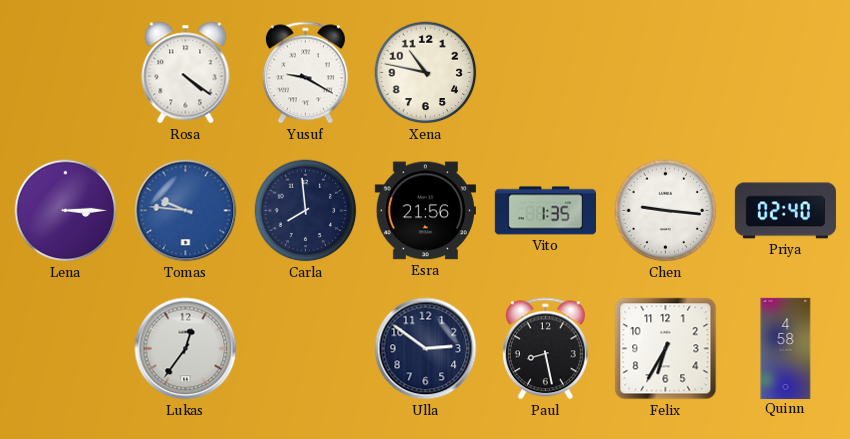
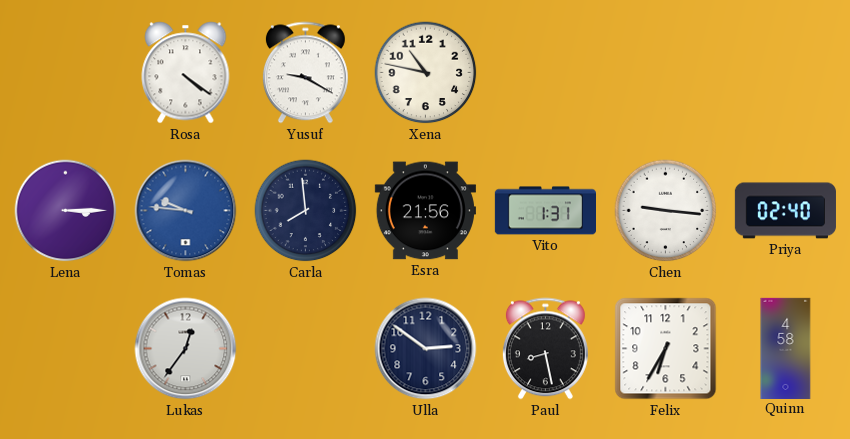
Vito: 1:35 -> 1:31 (545, 211)
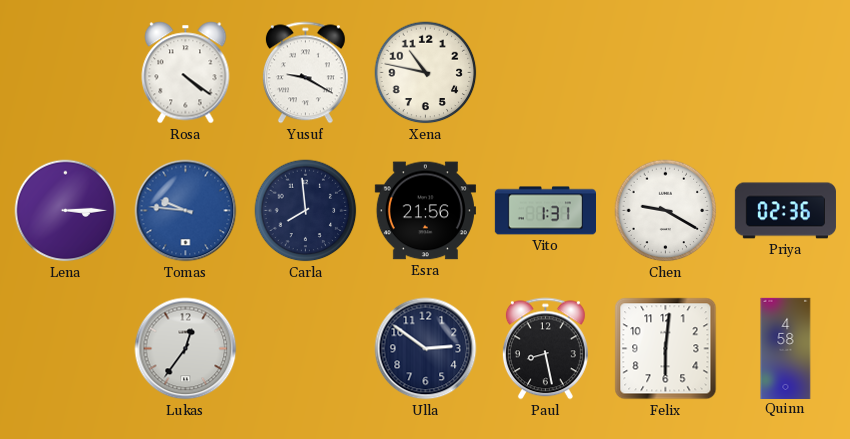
Chen: 9:16 -> 9:20 (666, 211)
Priya: 02:40 -> 02:36 (785, 211)
Felix: 6:35 -> 6:01 (666, 349)
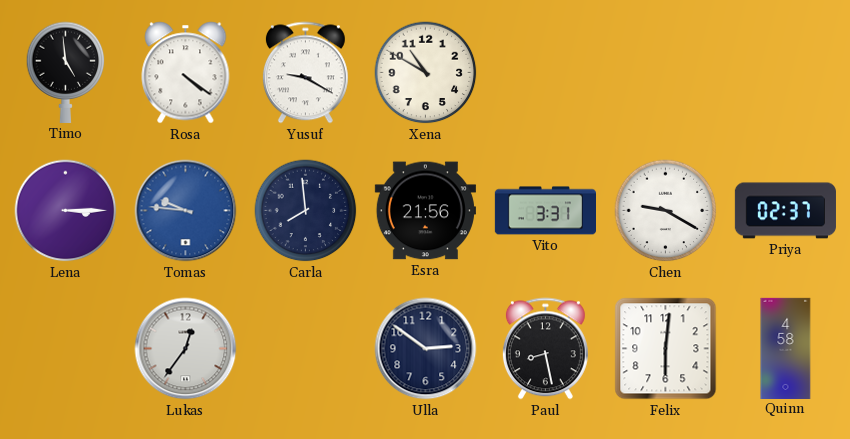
Timo: none -> 4:59 (66, 72)
Xena: 10:47 -> 10:50 (426, 73)
Vito: 1:31 -> 3:31 (545, 211)
Priya: 02:36 -> 02:37 (785, 211)
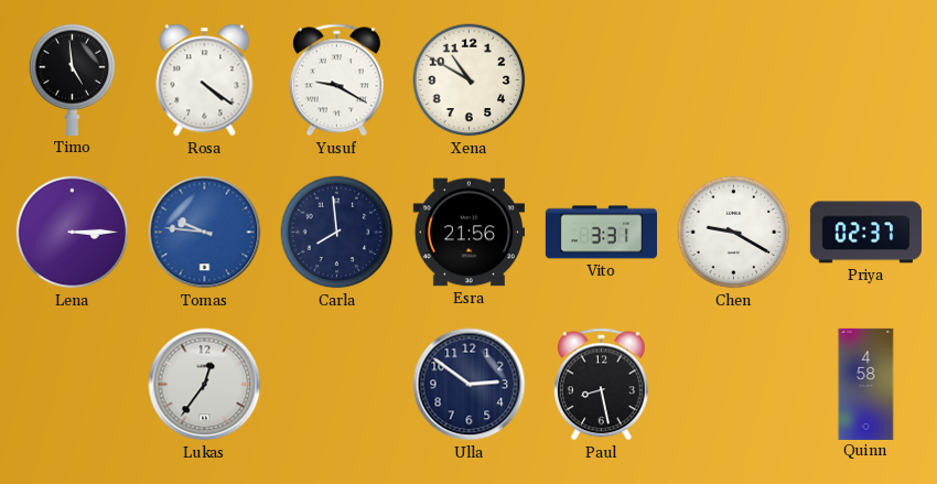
Felix: 6:01 -> none (666, 349)
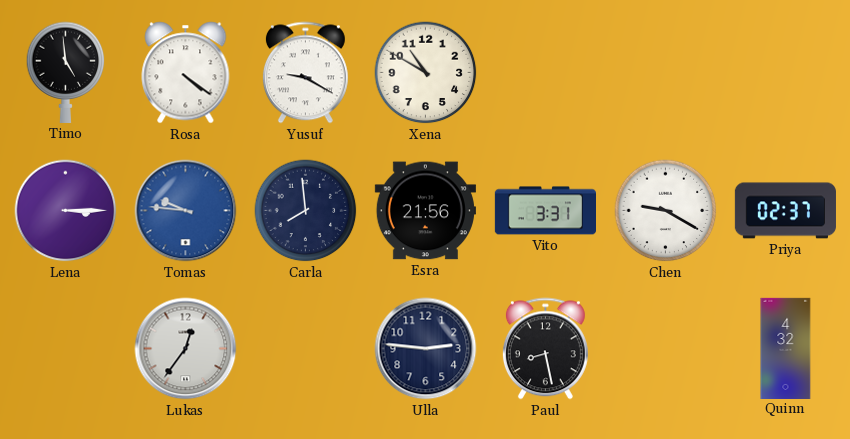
Ulla: 2:51 -> 2:46 (426, 349)
Quinn: 4:58 -> 4:32 (786, 348)
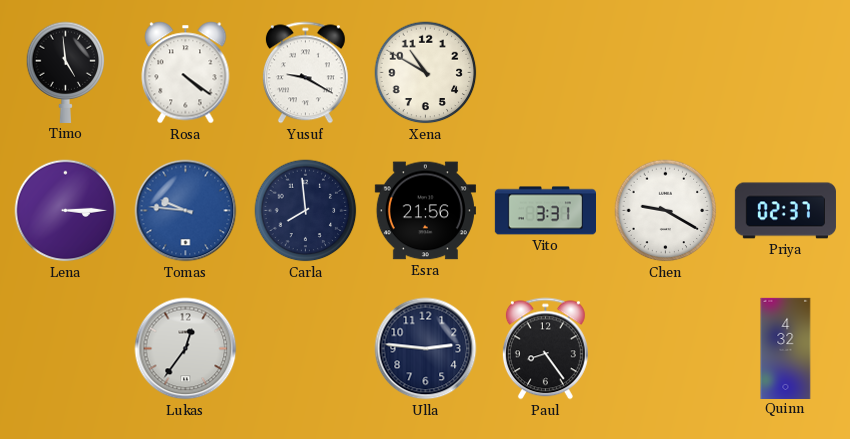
Paul: 8:28 -> 8:24 (545, 349)
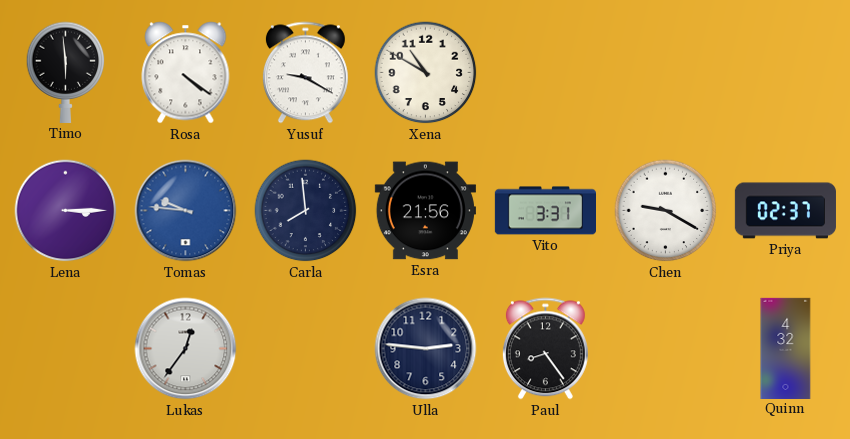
Timo: 4:59 -> 5:59 (66, 72)
